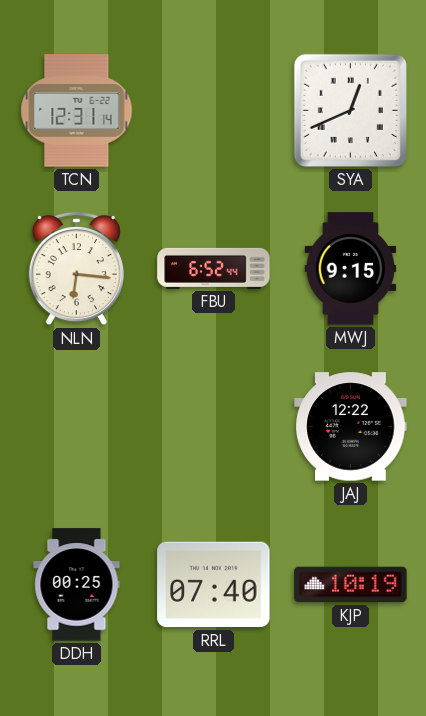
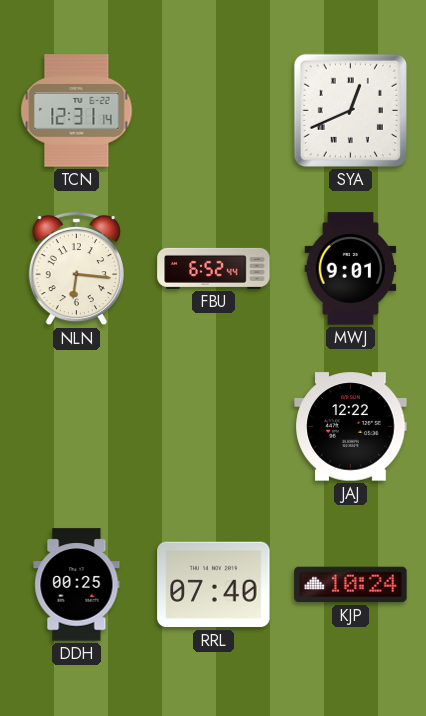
MWJ: 9:15 -> 9:01 (351, 269)
KJP: 10:19 -> 10:24 (351, 585)
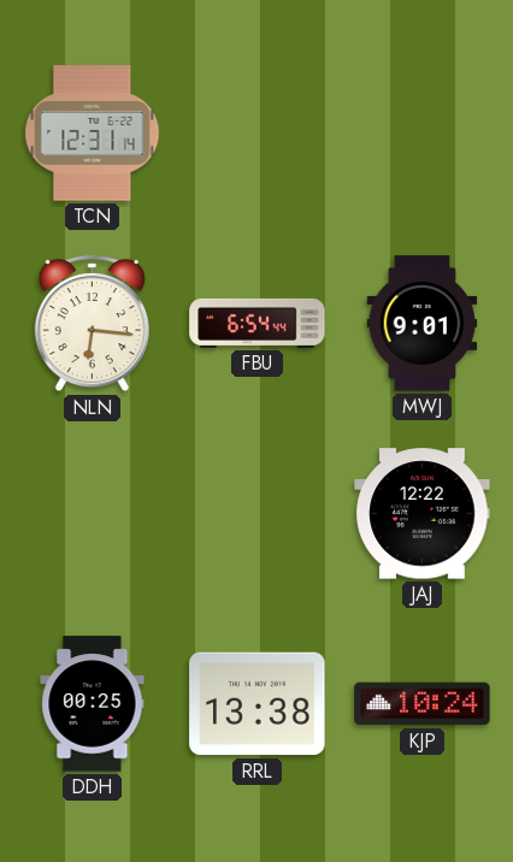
SYA: 12:41 -> none (350, 110)
FBU: 6:52 -> 6:54 (258, 323)
RRL: 07:40 -> 13:38 (258, 704)
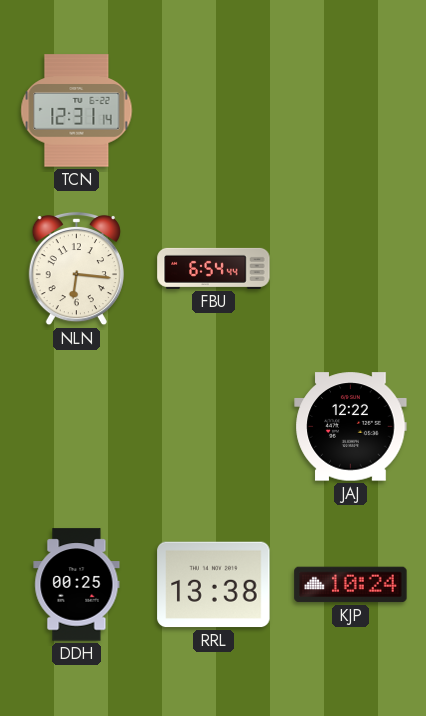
MWJ: 9:01 -> none (423, 324)
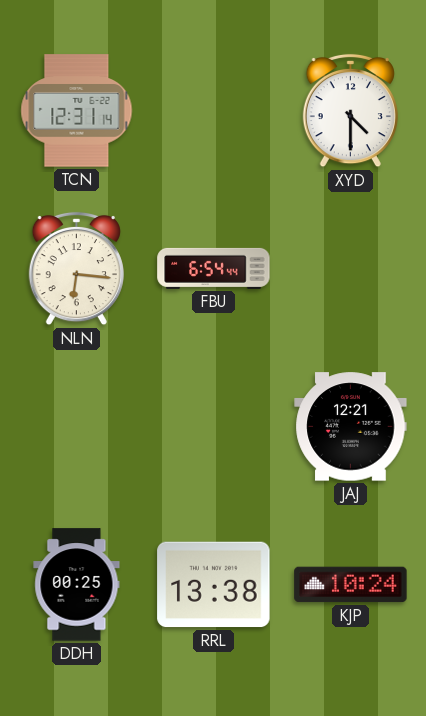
XYD: none -> 4:30 (350, 111)
JAJ: 12:22 -> 12:21 (351, 427)
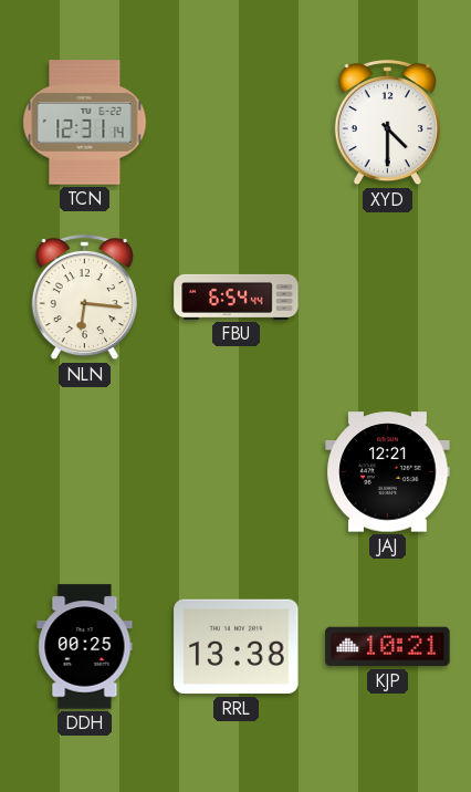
KJP: 10:24 -> 10:21 (388, 647)
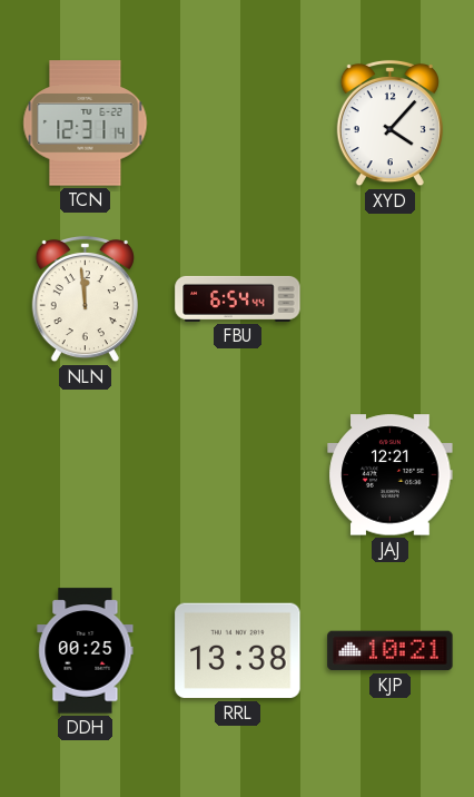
XYD: 4:30 -> 4:07 (389, 124)
NLN: 6:16 -> 11:59 (85, 299)
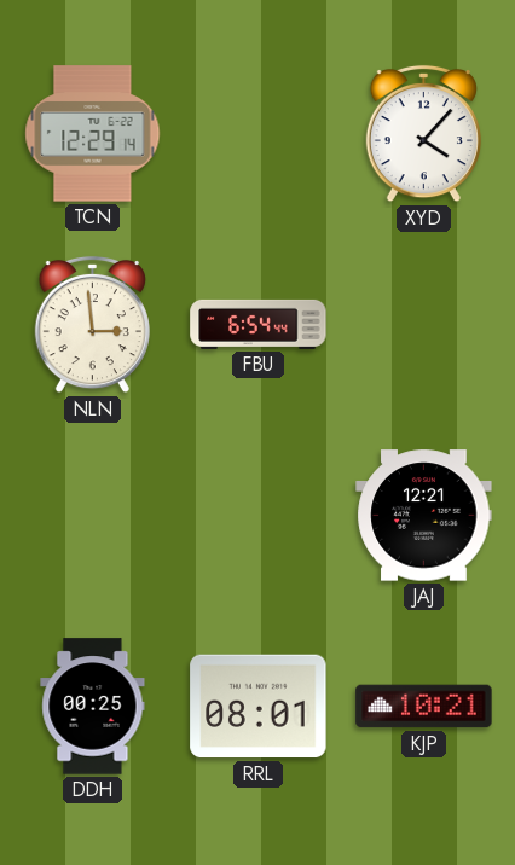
TCN: 12:31 -> 12:29 (93, 134)
NLN: 11:59 -> 2:59 (92, 325)
RRL: 13:38 -> 08:01 (259, 707)
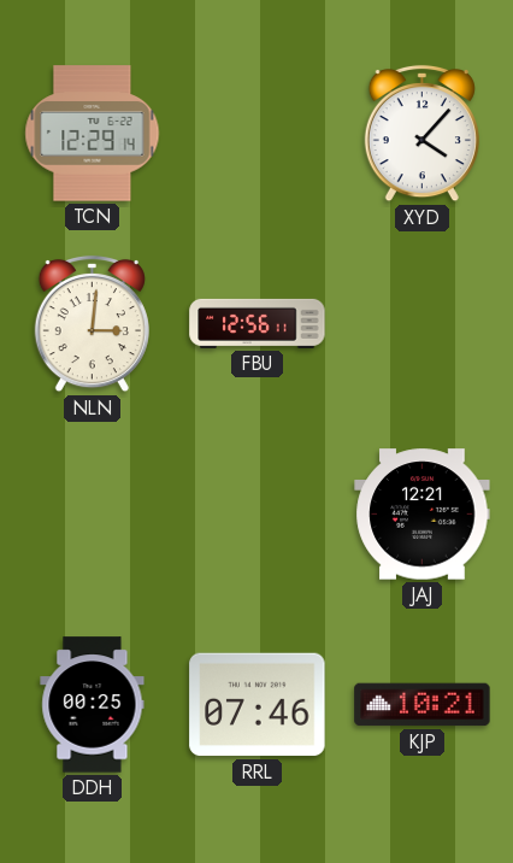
NLN: 2:59 -> 3:01 (92, 324)
FBU: 6:54 -> 12:56 (258, 323)
RRL: 08:01 -> 07:46 (258, 705)
